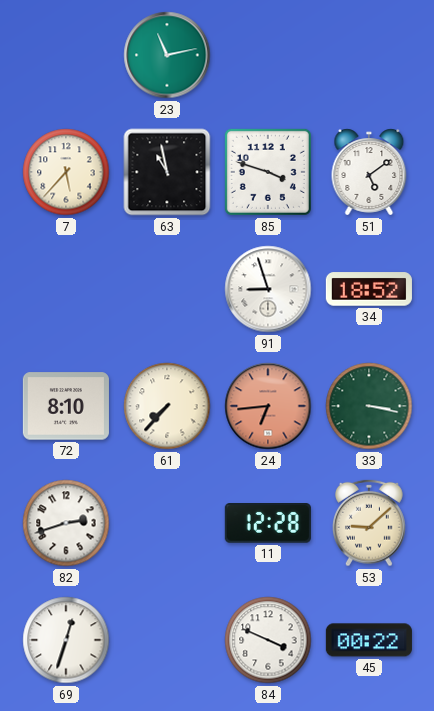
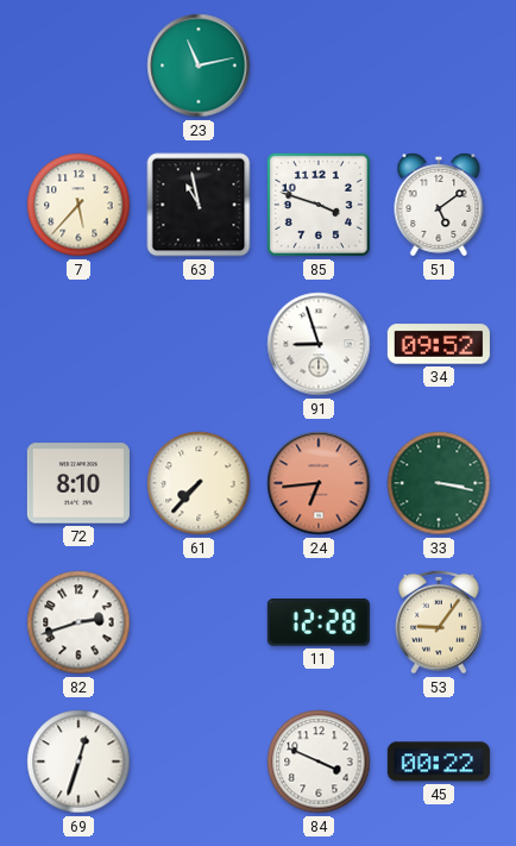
34: 18:52 -> 09:52 (439, 344)
53: 9:08 -> 9:06 (440, 622)
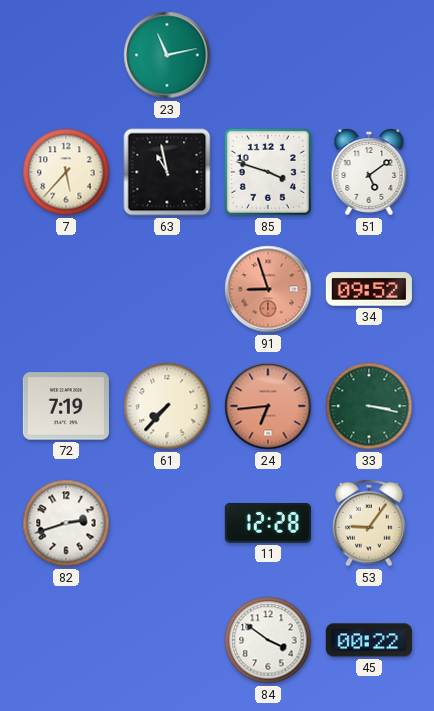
91 dial: white -> salmon (268, 289)
72: 8:10 -> 7:19 (66, 406)
69: 12:33 -> none (78, 762)
84: 3:49 -> 3:51 (268, 640)
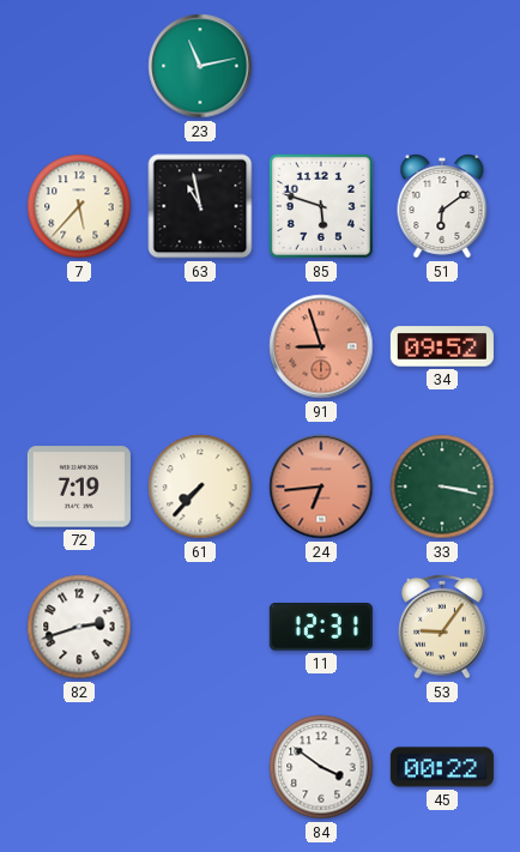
85: 3:48 -> 5:48 (321, 206)
51: 5:09 -> 6:09 (442, 206)
11: 12:28 -> 12:31 (321, 627)
